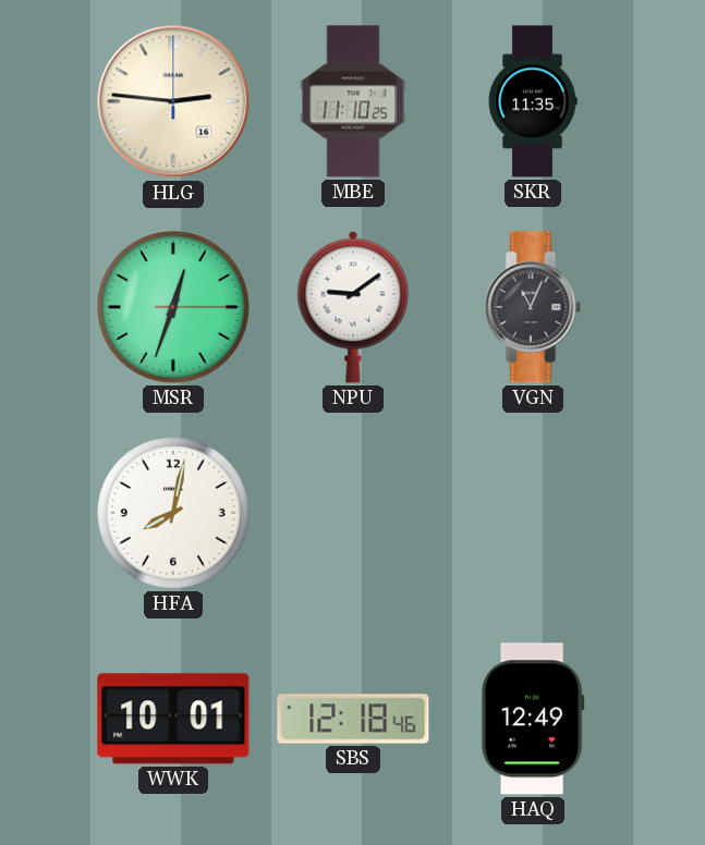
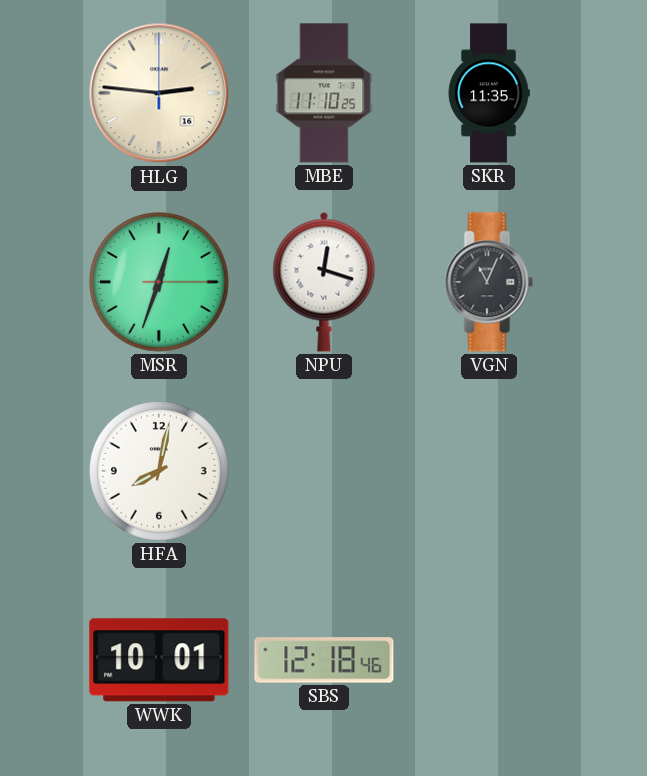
NPU: 9:09 -> 12:18 (324, 282)
HAQ: 12:49 -> none (533, 719)
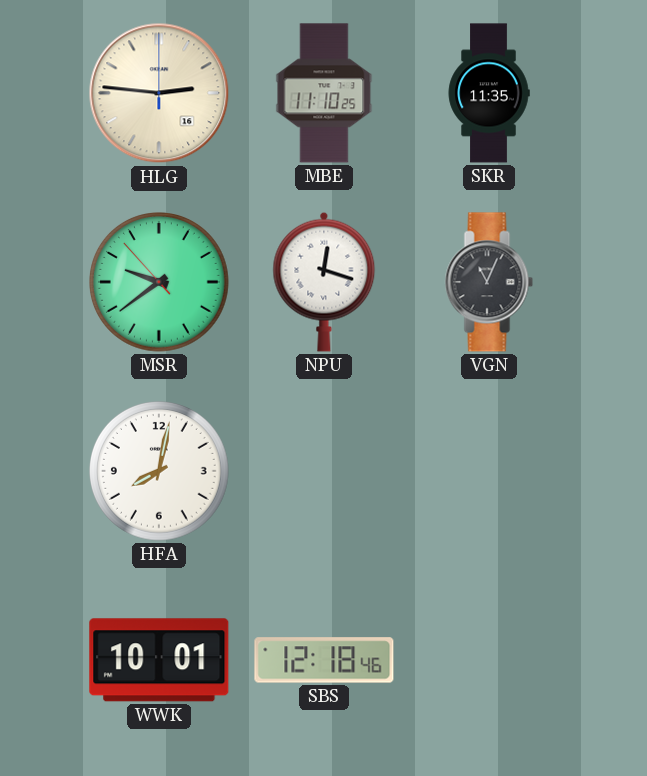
MSR: 12:33 -> 9:38 (160, 283)
